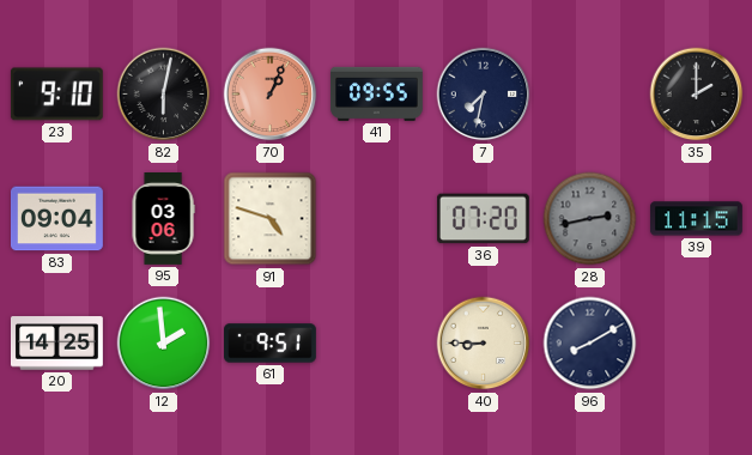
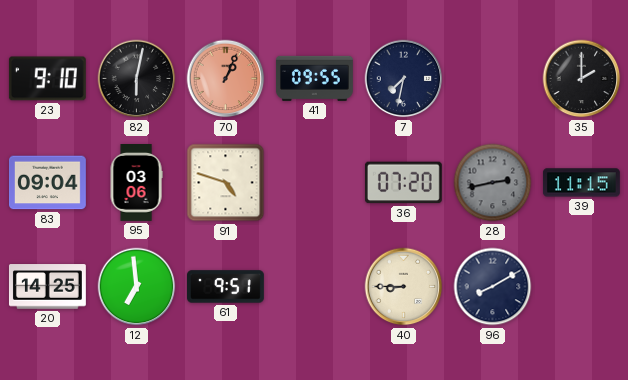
12: 1:59 -> 6:59 (137, 287)
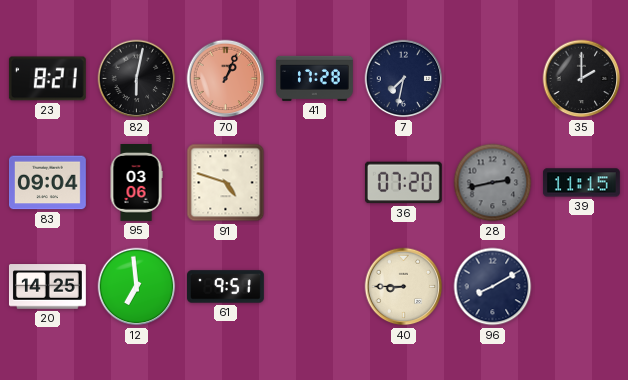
23: 9:10 -> 8:21 (47, 79)
41: 09:55 -> 17:28 (314, 78)
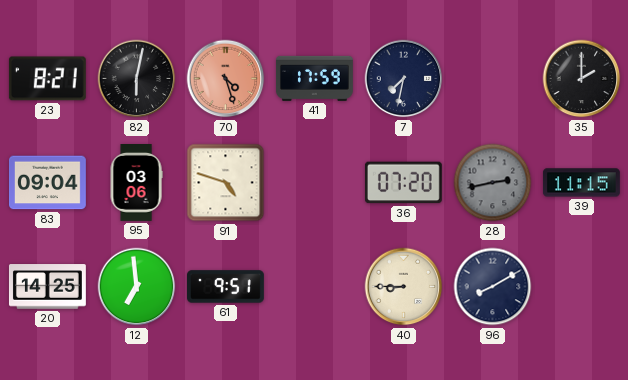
70: 1:04 -> 4:27 (226, 79)
41: 17:28 -> 17:59 (314, 78)
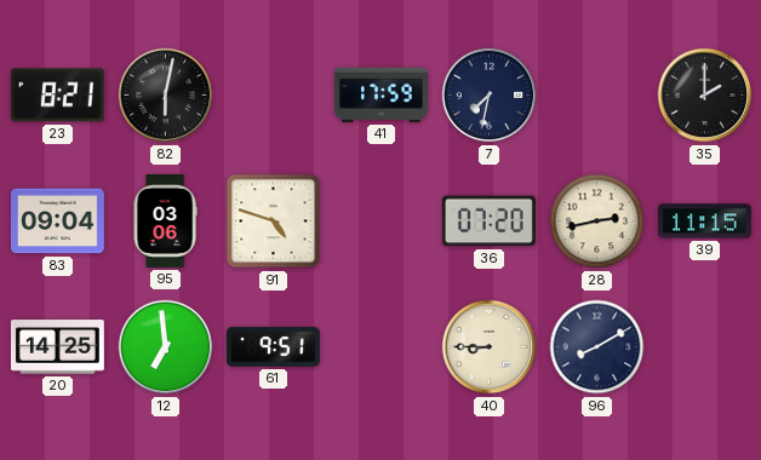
70: 4:27 -> none (226, 79)
28 dial: grey -> cream (597, 222)
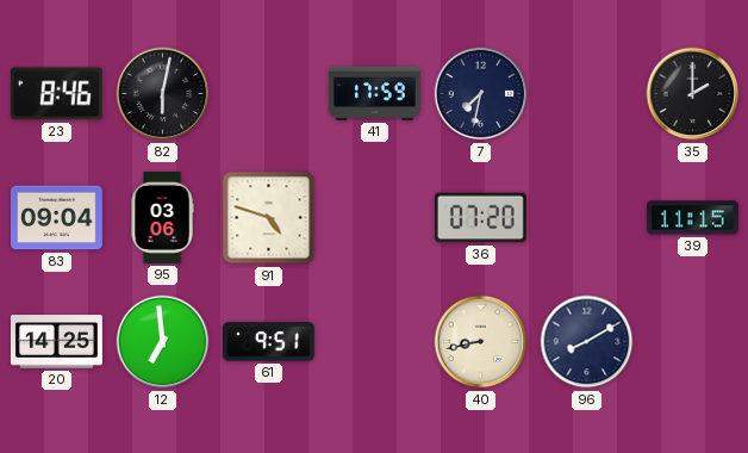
23: 8:21 -> 8:46 (56, 94)
28: 2:43 -> none (597, 222)
40: 8:45 -> 8:43 (481, 342)
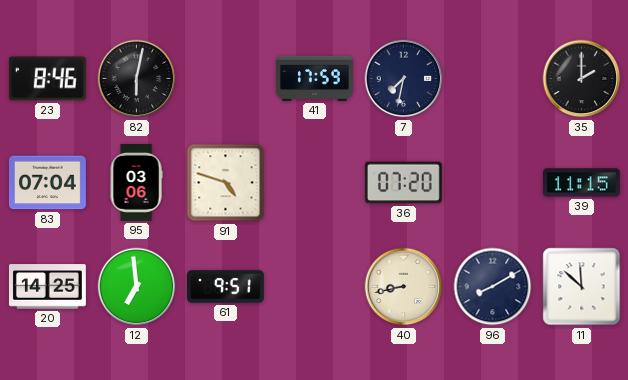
83: 09:04 -> 07:04 (48, 183)
11: none -> 11:52 (582, 287)
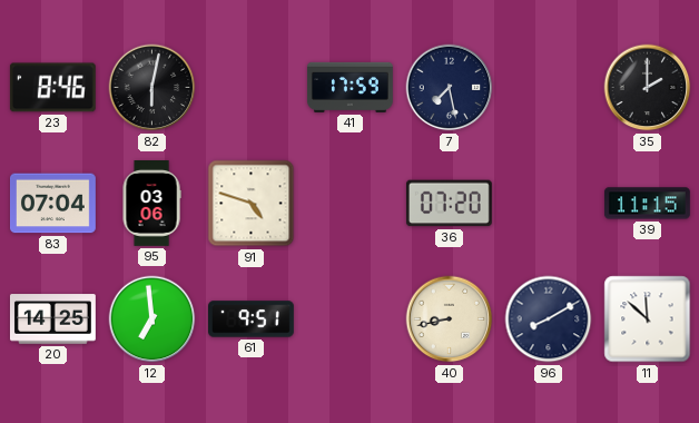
7: 7:32 -> 7:28 (450, 88)
